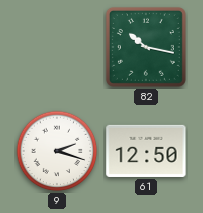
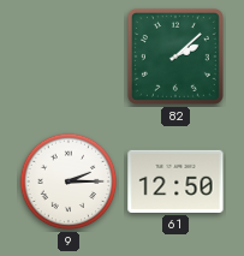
82: 10:17 -> 2:08 (175, 56)
9: 2:18 -> 2:15 (69, 181)
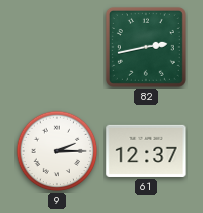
82: 2:08 -> 2:43 (146, 47)
61: 12:50 -> 12:37 (146, 151)
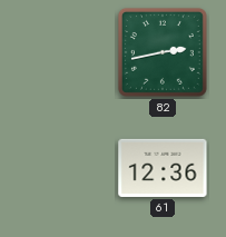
9: 2:15 -> none (57, 151)
61: 12:37 -> 12:36 (163, 168)
